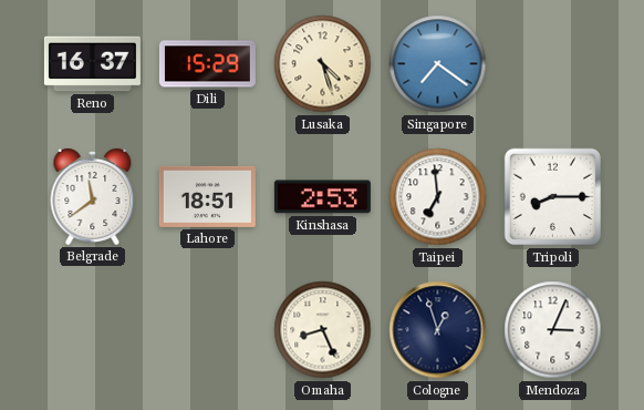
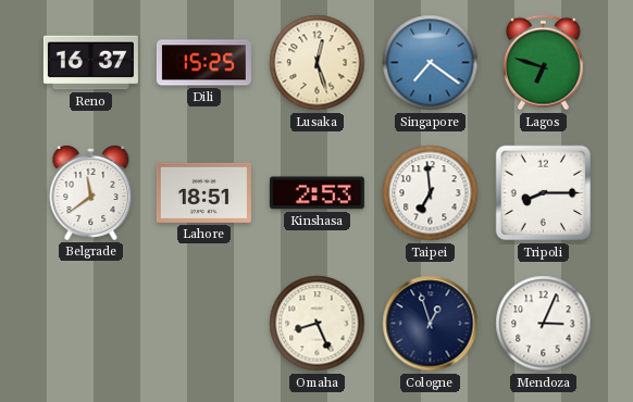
Dili: 15:29 -> 15:25 (203, 63)
Lusaka: 4:27 -> 12:27 (318, 63)
Lagos: none -> 6:48 (543, 63)
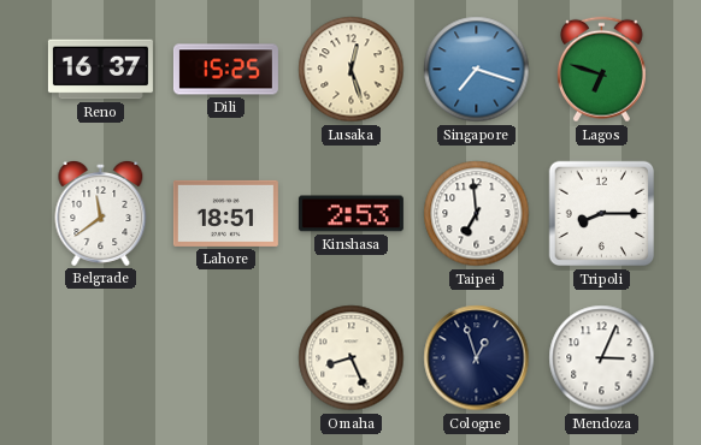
Singapore: 7:21 -> 7:18 (477, 70)
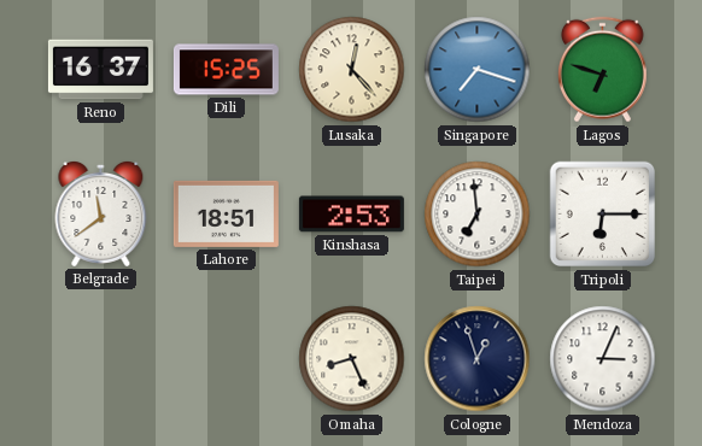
Lusaka: 12:27 -> 12:23 (352, 70)
Tripoli: 8:15 -> 6:15 (603, 215)
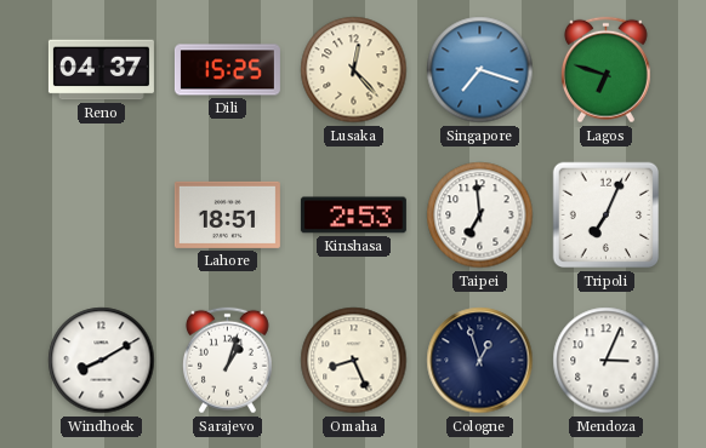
Reno: 16:37 -> 04:37 (101, 70)
Belgrade: 11:39 -> none (101, 213)
Tripoli: 6:15 -> 7:04 (607, 216)
Windhoek: none -> 8:10 (102, 361)
Sarajevo: none -> 1:03 (227, 361)
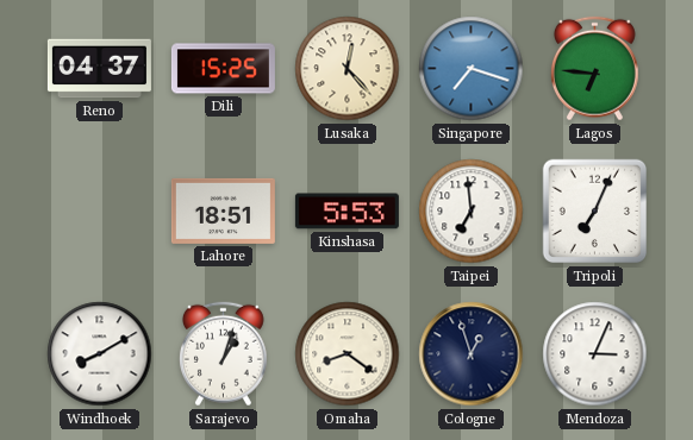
Lagos: 6:48 -> 6:46 (594, 69)
Kinshasa: 2:53 -> 5:53 (346, 212)
Omaha: 8:26 -> 8:21 (348, 354)
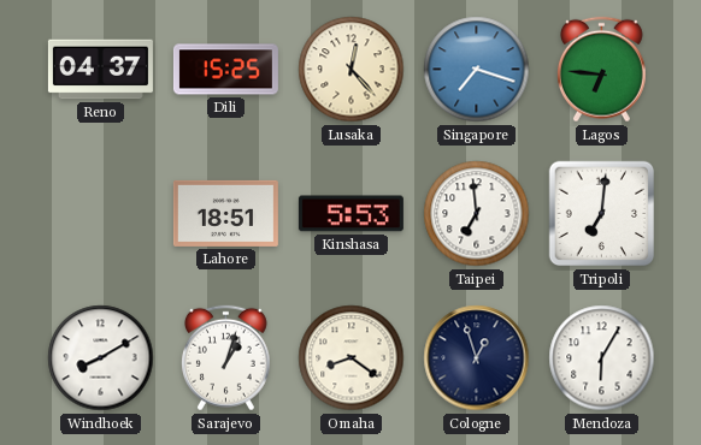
Tripoli: 7:04 -> 7:01 (602, 214)
Mendoza: 3:04 -> 6:05 (602, 358)
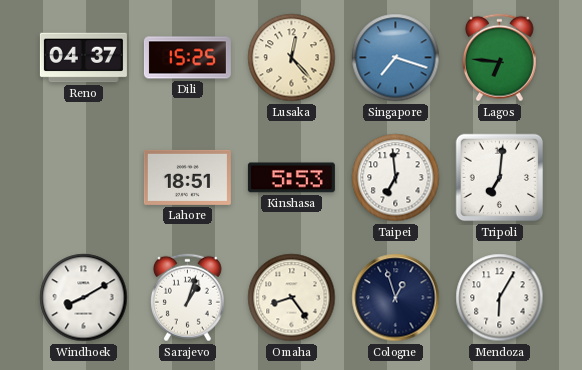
Omaha: 8:21 -> 8:24 (292, 298)
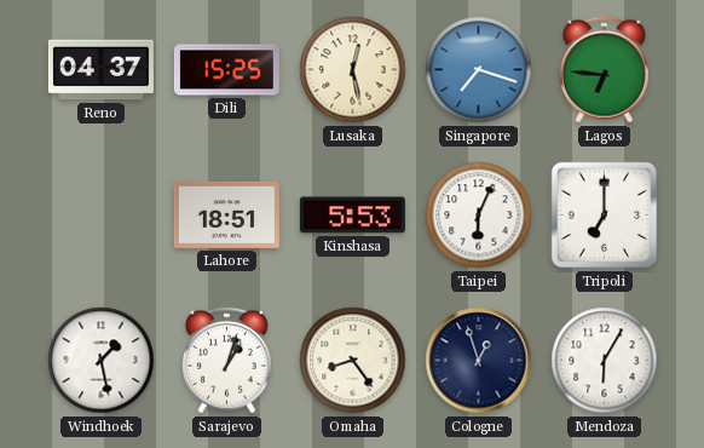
Lusaka: 12:23 -> 12:28 (353, 70)
Taipei: 6:59 -> 6:04 (479, 216)
Tripoli: 7:01 -> 7:00 (605, 216)
Windhoek: 8:10 -> 1:28 (102, 361)
